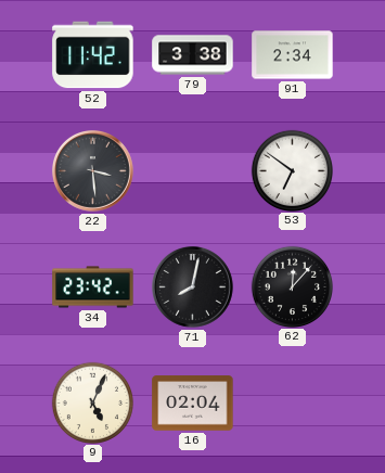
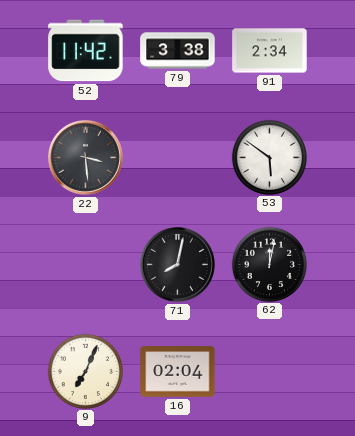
53: 6:51 -> 5:51 (269, 157)
34: 23:42 -> none (93, 287)
62: 12:07 -> 12:02 (269, 264)
9: 5:04 -> 7:04 (85, 371)
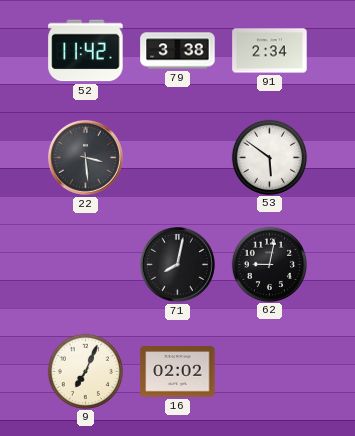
62: 12:02 -> 9:02 (269, 264)
16: 02:04 -> 02:02 (178, 372)
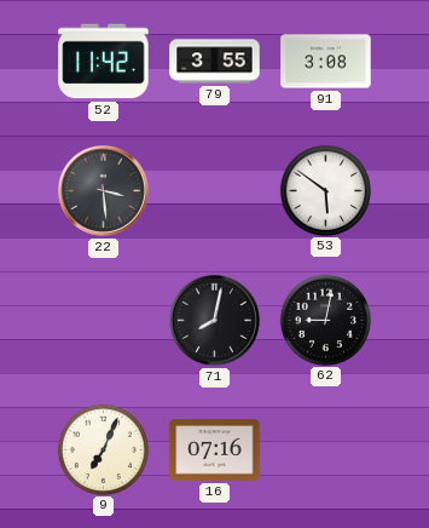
79: 3:38 -> 3:55 (215, 62)
91: 2:34 -> 3:08 (326, 62)
16: 02:02 -> 07:16 (215, 450)
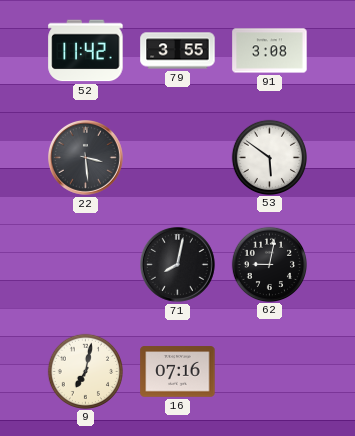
9: 7:04 -> 7:02 (85, 371)
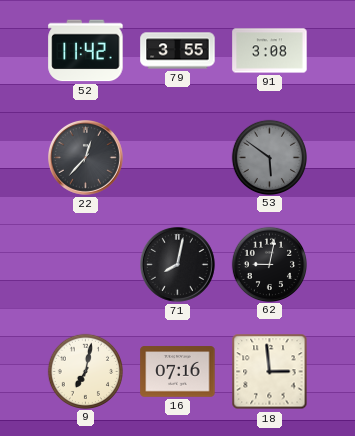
22: 3:29 -> 12:37 (86, 158)
53 dial: white -> grey (269, 157)
18: none -> 2:59 (270, 372)
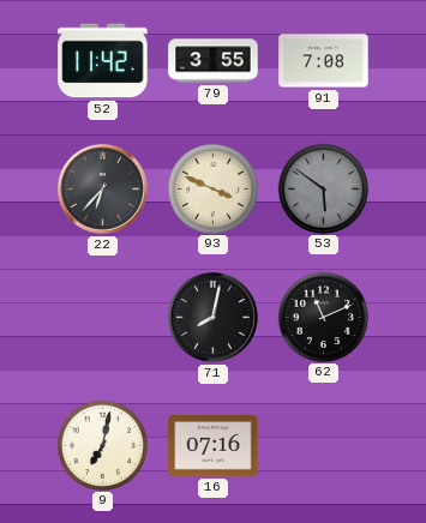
91: 3:08 -> 7:08 (324, 61)
22: 12:37 -> 6:37 (103, 190)
93: none -> 3:49 (212, 188)
62: 9:02 -> 11:11 (323, 317)
18: 2:59 -> none (270, 372)
